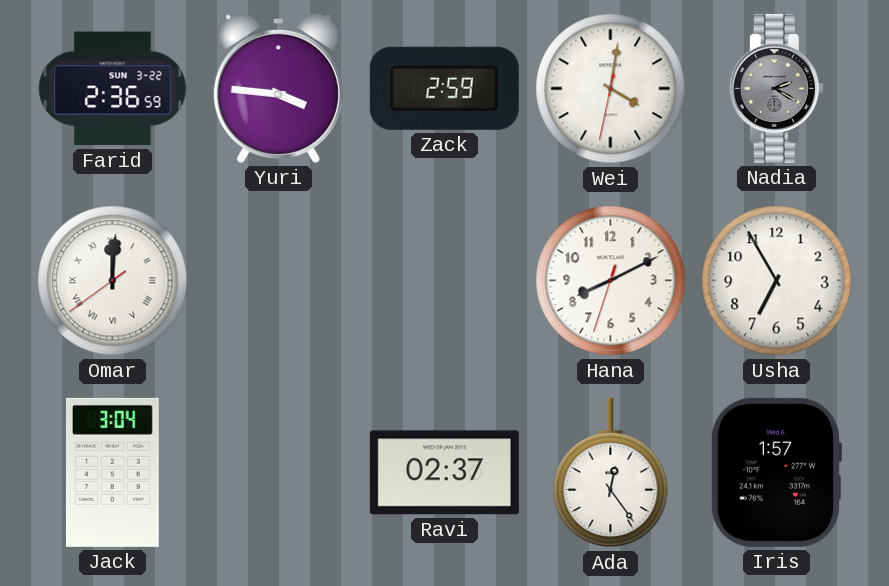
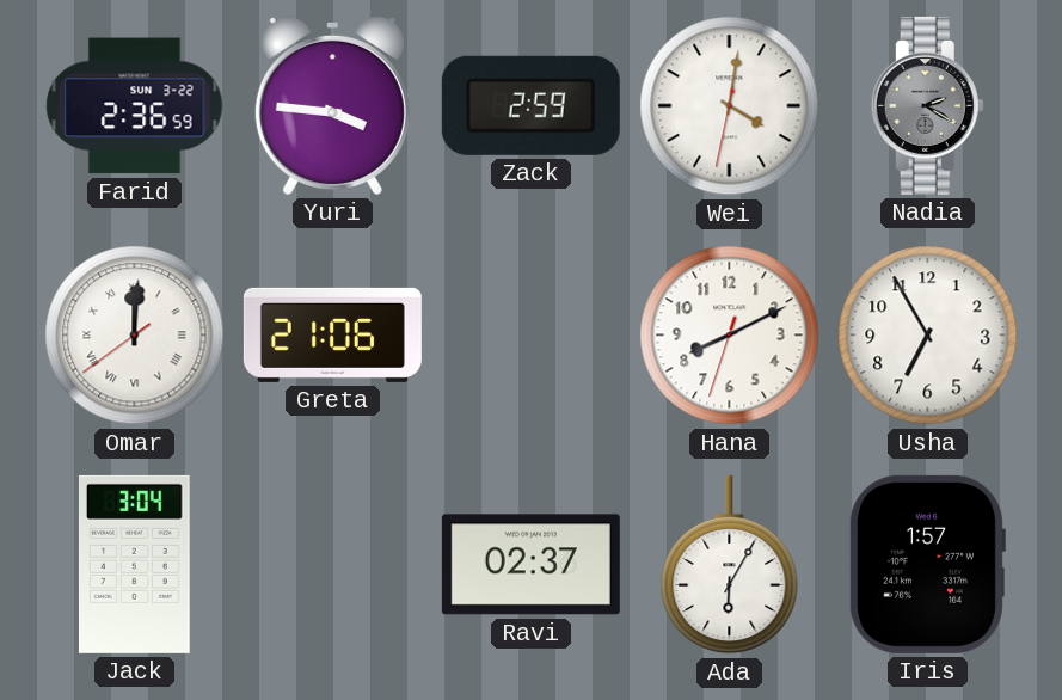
Greta: none -> 21:06 (332, 334)
Ada: 12:24 -> 6:05 (730, 565)
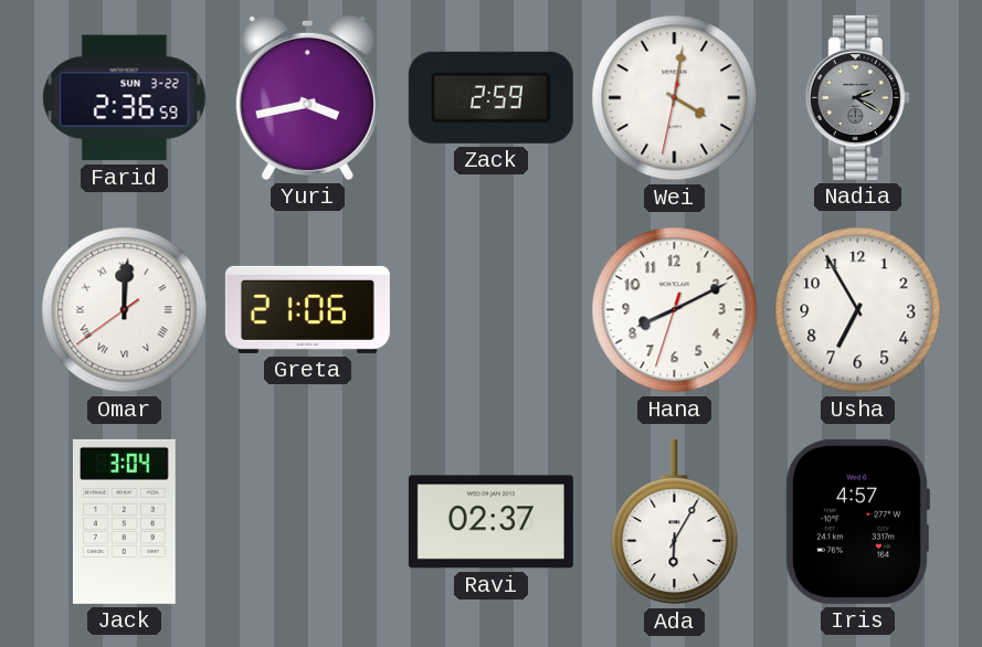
Yuri: 3:46 -> 3:43 (307, 97)
Iris: 1:57 -> 4:57 (857, 521)
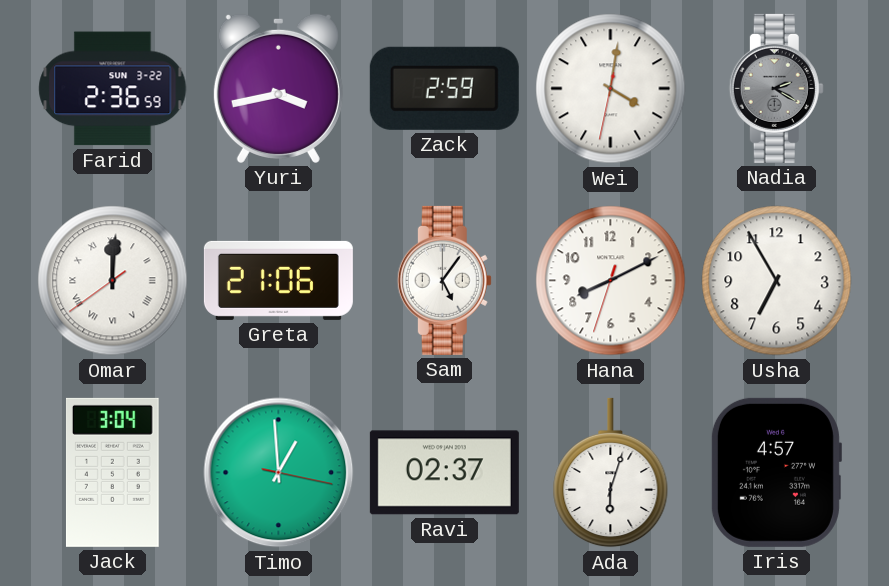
Sam: none -> 5:06 (444, 280)
Timo: none -> 12:59 (279, 473)
Ada: 6:05 -> 6:03 (611, 473)
